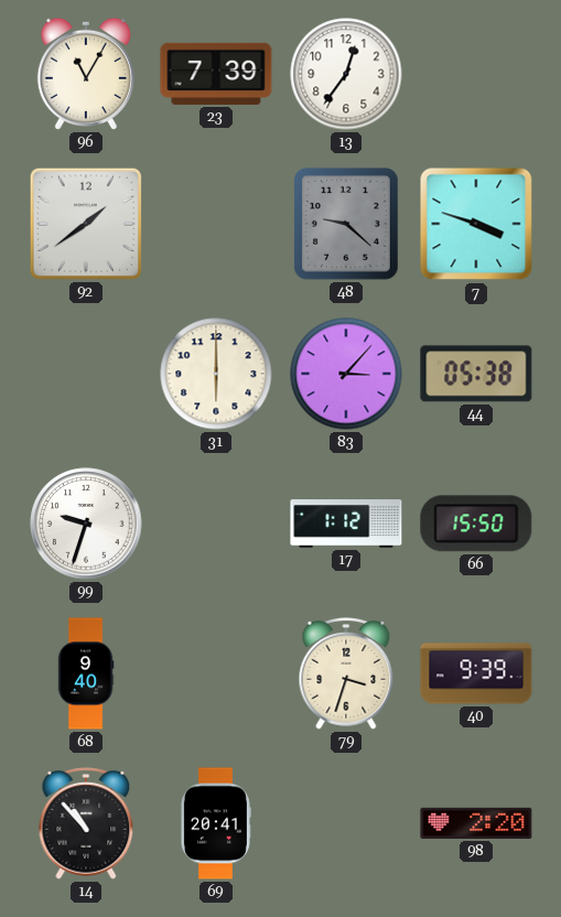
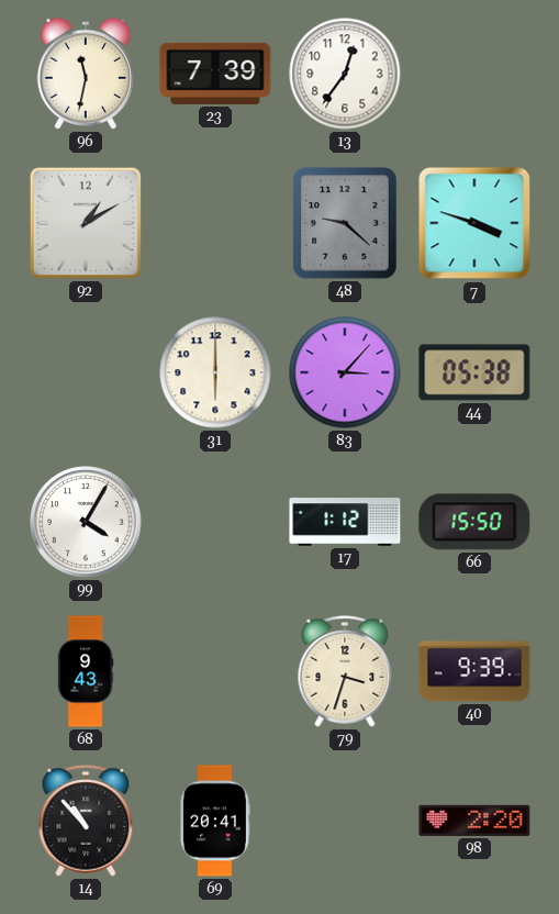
96: 11:05 -> 11:32 (86, 74)
92: 1:39 -> 1:10 (86, 223)
99: 9:33 -> 4:05 (86, 522)
68: 9:40 -> 9:43 (86, 671)
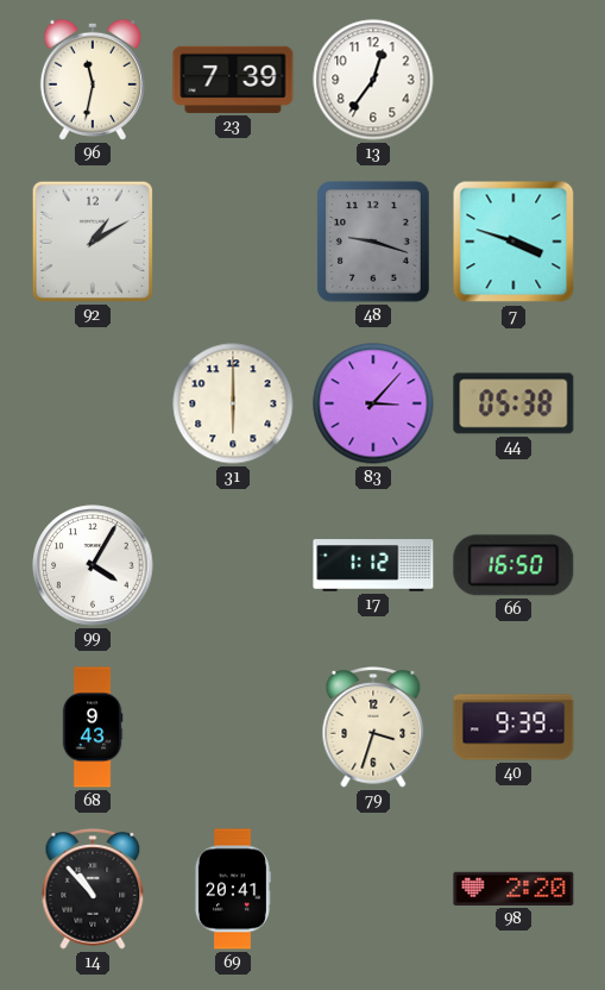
48: 9:22 -> 9:18 (374, 242)
66: 15:50 -> 16:50 (513, 565)
